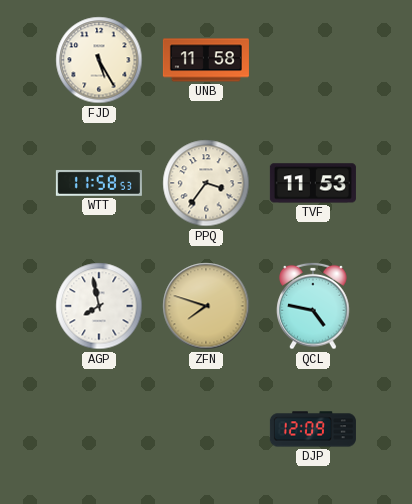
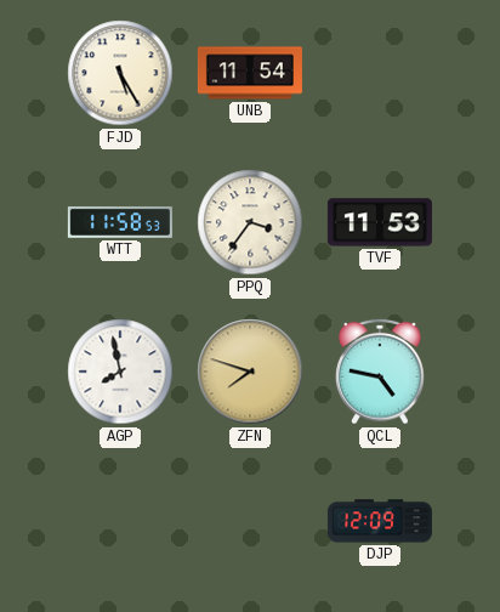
UNB: 11:58 -> 11:54 (250, 73)
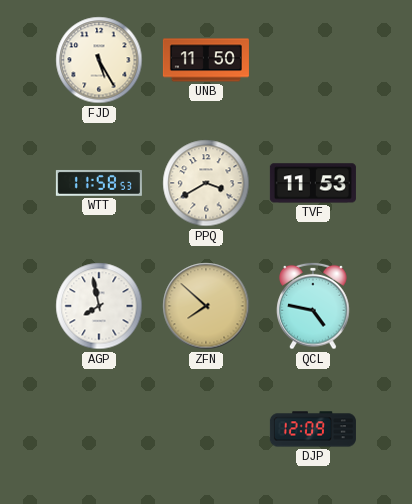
UNB: 11:54 -> 11:50 (206, 60)
PPQ: 3:36 -> 3:40 (206, 183)
ZFN: 7:48 -> 7:52 (206, 306)
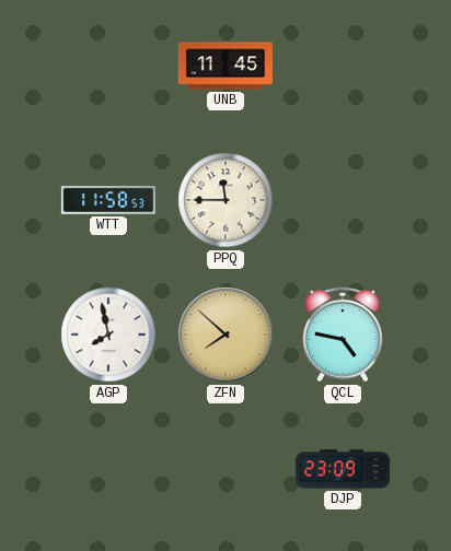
FJD: 5:25 -> none (99, 60)
UNB: 11:50 -> 11:45 (225, 66)
PPQ: 3:40 -> 11:45 (225, 200)
TVF: 11:53 -> none (313, 183)
DJP: 12:09 -> 23:09 (343, 469)
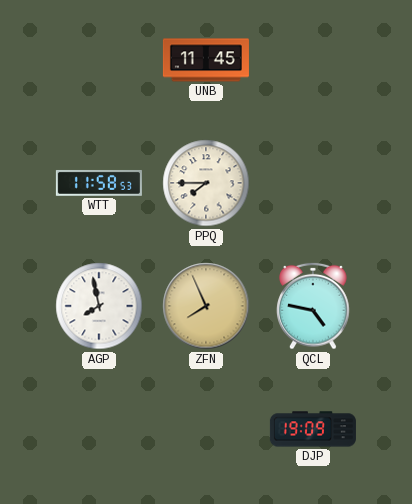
PPQ: 11:45 -> 7:45 (206, 183)
ZFN: 7:52 -> 7:56 (206, 306)
DJP: 23:09 -> 19:09 (313, 429)
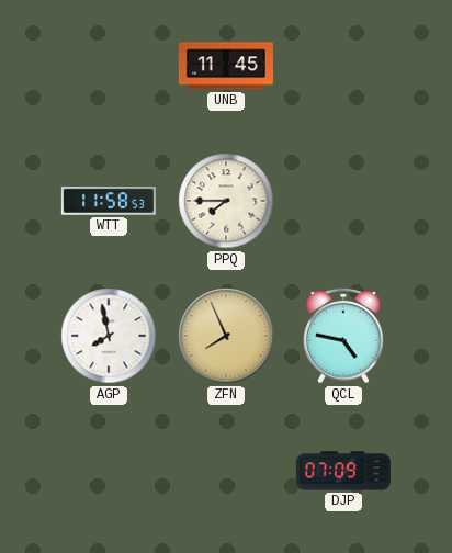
DJP: 19:09 -> 07:09 (343, 471)
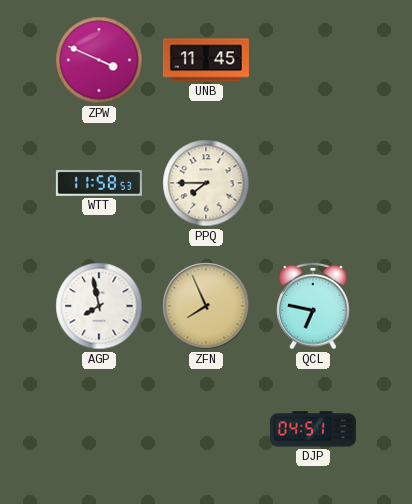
ZPW: none -> 3:49 (99, 60)
QCL: 4:47 -> 6:47 (313, 306)
DJP: 07:09 -> 04:51 (313, 429)
